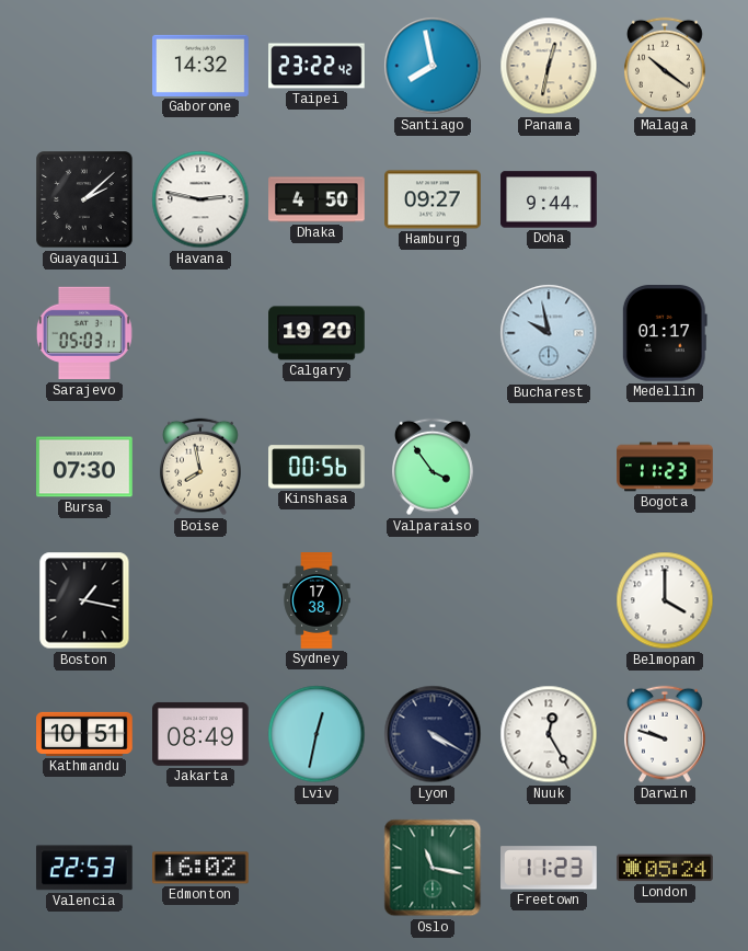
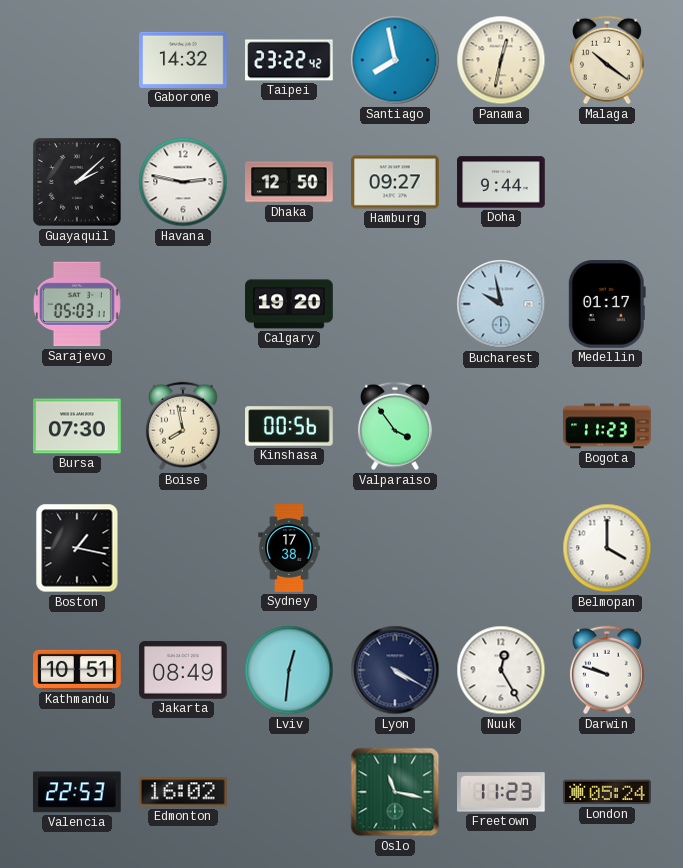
Dhaka: 4:50 -> 12:50 (289, 182)
Lviv: 12:32 -> 12:31 (289, 670)
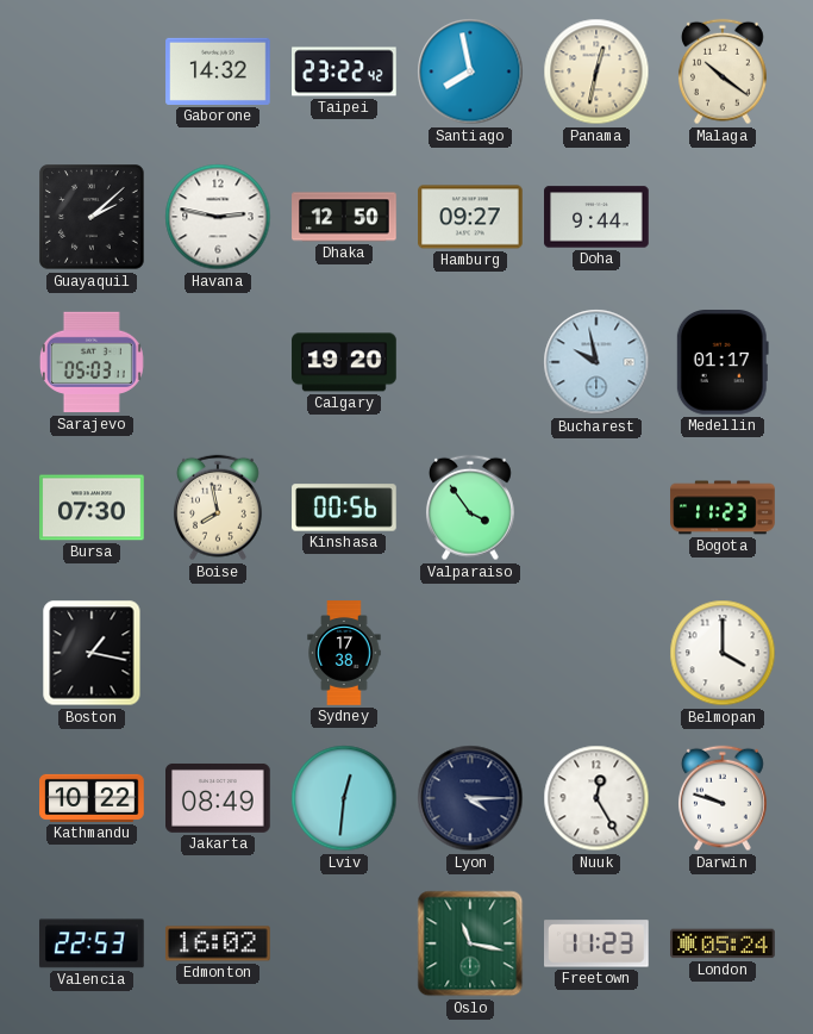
Kathmandu: 10:51 -> 10:22 (92, 798)
Lyon: 4:20 -> 4:15 (470, 798)
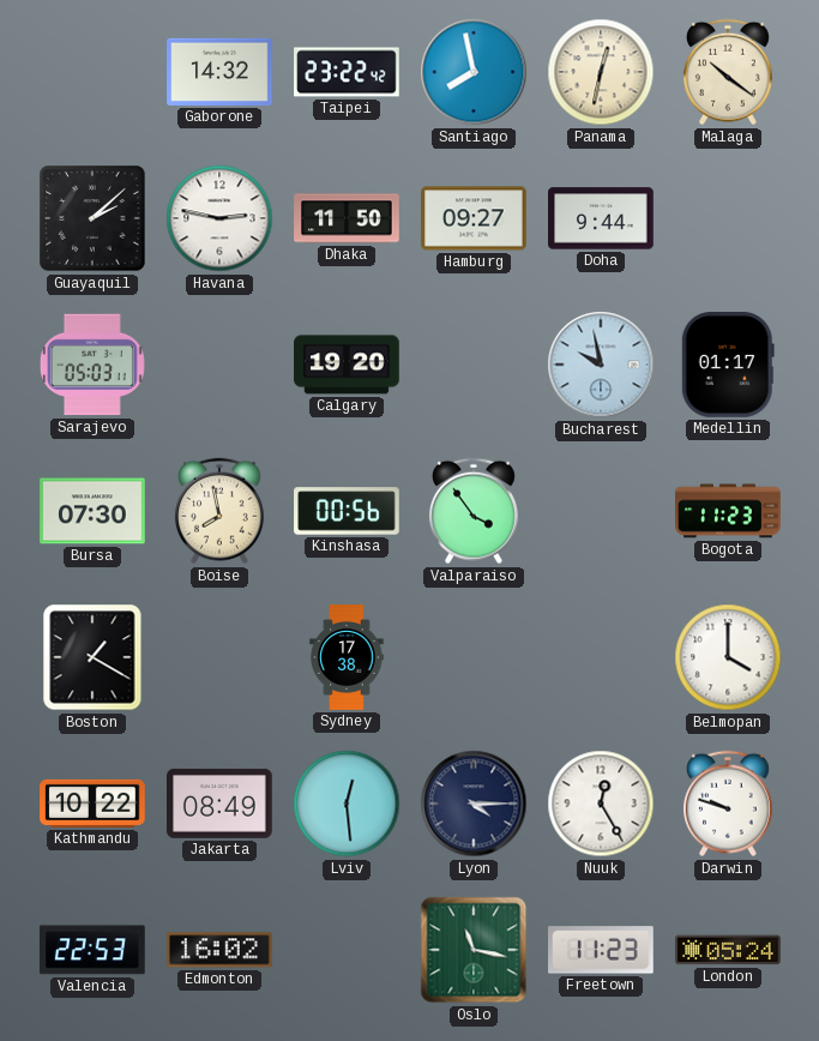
Dhaka: 12:50 -> 11:50 (347, 218)
Boston: 1:17 -> 1:20 (92, 657)
Lviv: 12:31 -> 12:29 (347, 804)
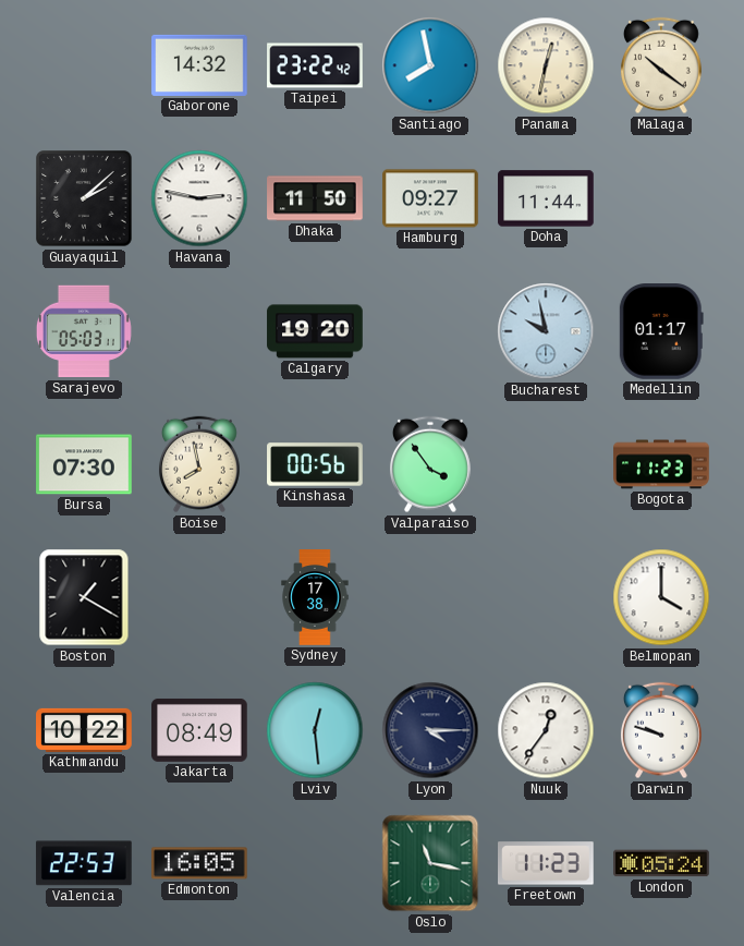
Doha: 9:44 -> 11:44 (546, 198)
Nuuk: 12:25 -> 12:36 (546, 730)
Edmonton: 16:02 -> 16:05 (200, 863)
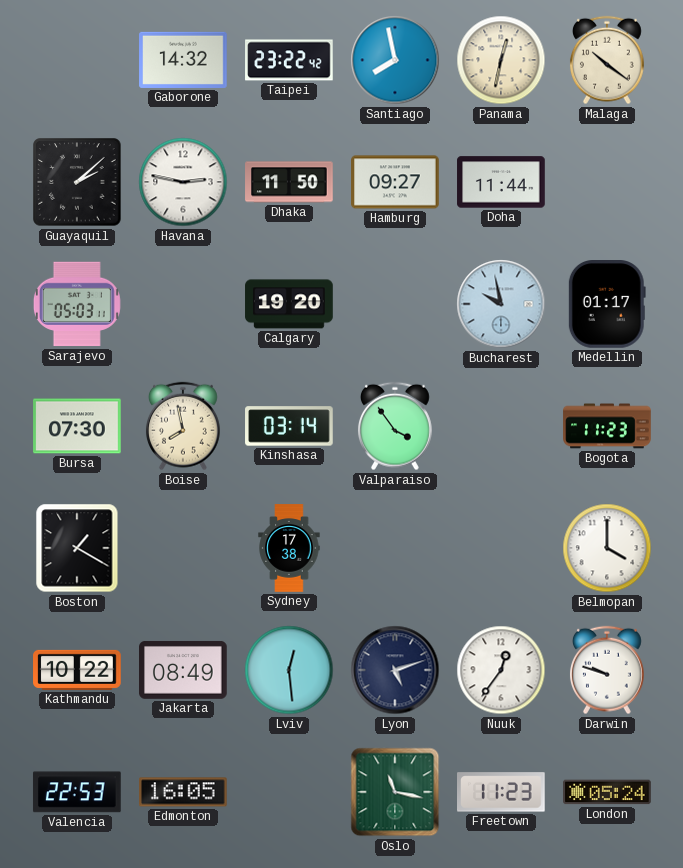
Kinshasa: 00:56 -> 03:14 (289, 426)
Lyon: 4:15 -> 5:12 (395, 670)
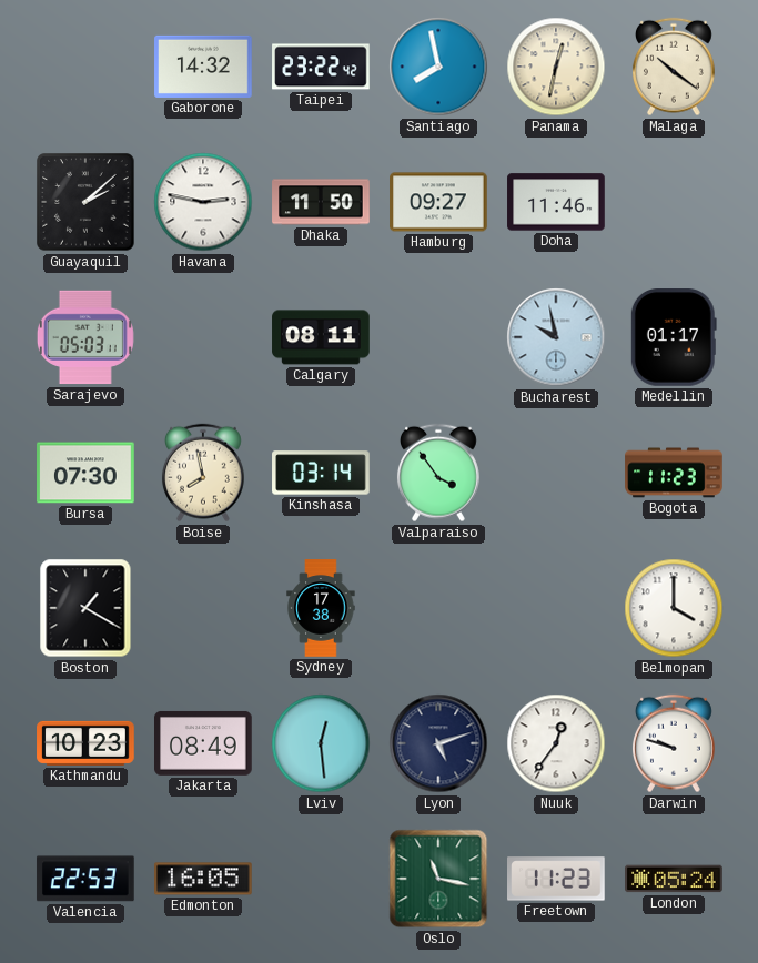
Doha: 11:44 -> 11:46 (556, 202)
Calgary: 19:20 -> 08:11 (321, 337)
Kathmandu: 10:22 -> 10:23 (85, 743)
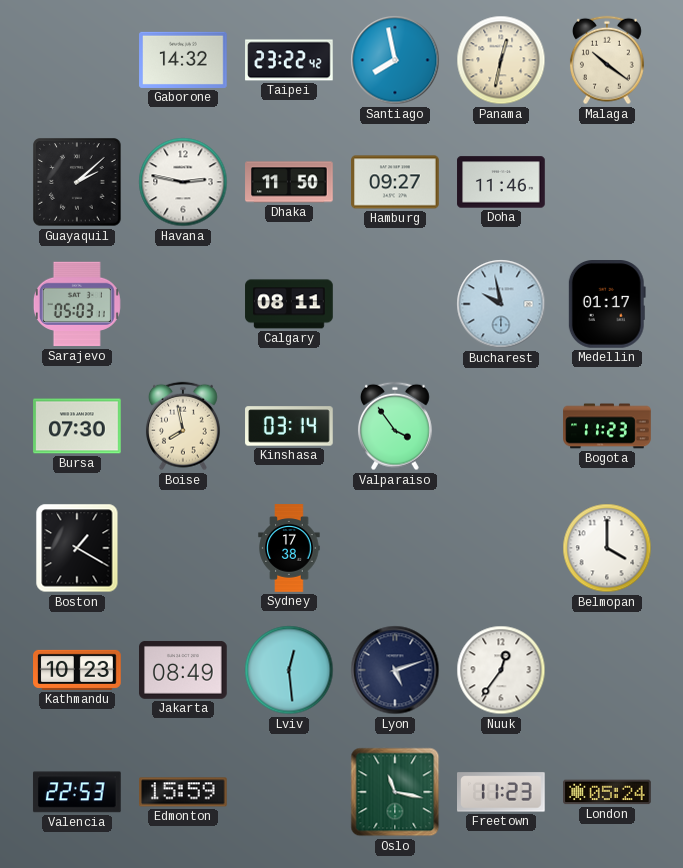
Darwin: 9:48 -> none (674, 743)
Edmonton: 16:05 -> 15:59 (184, 792)
